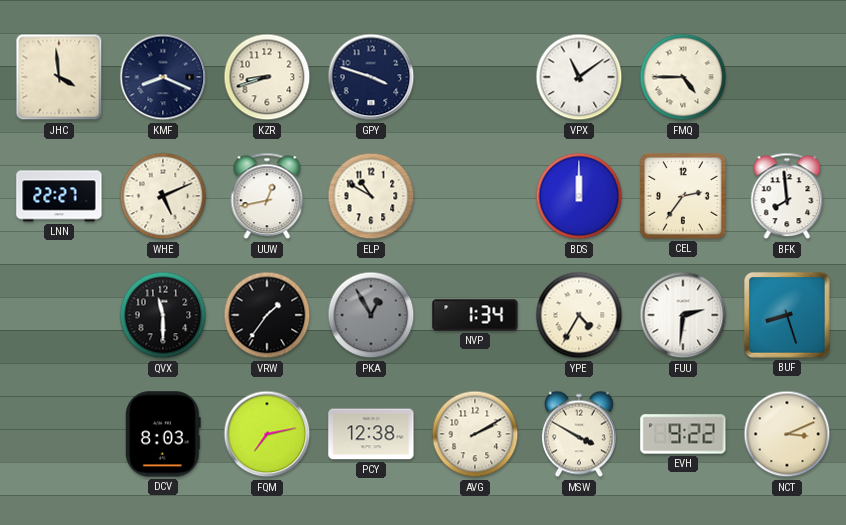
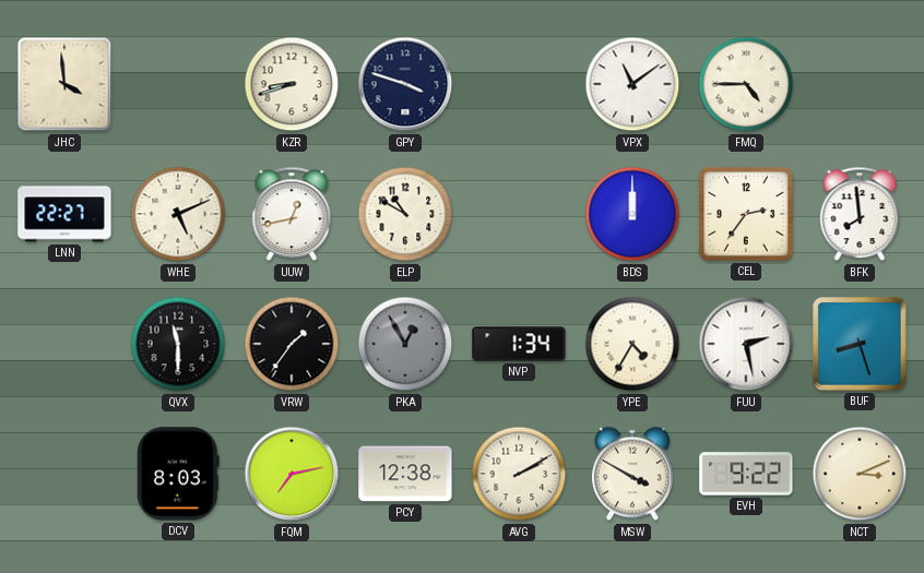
KMF: 8:19 -> none (163, 77)
FUU: 2:31 -> 2:28 (746, 344)
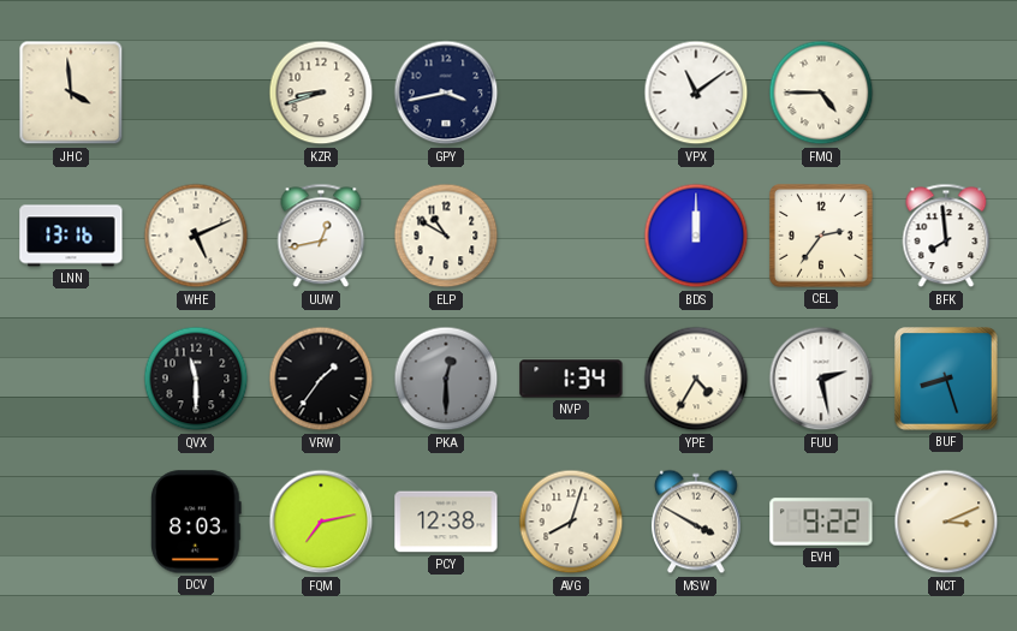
GPY: 3:48 -> 3:43 (446, 93)
LNN: 22:27 -> 13:16 (71, 236)
PKA: 12:55 -> 12:30 (446, 379)
AVG: 2:10 -> 8:03 (571, 522)
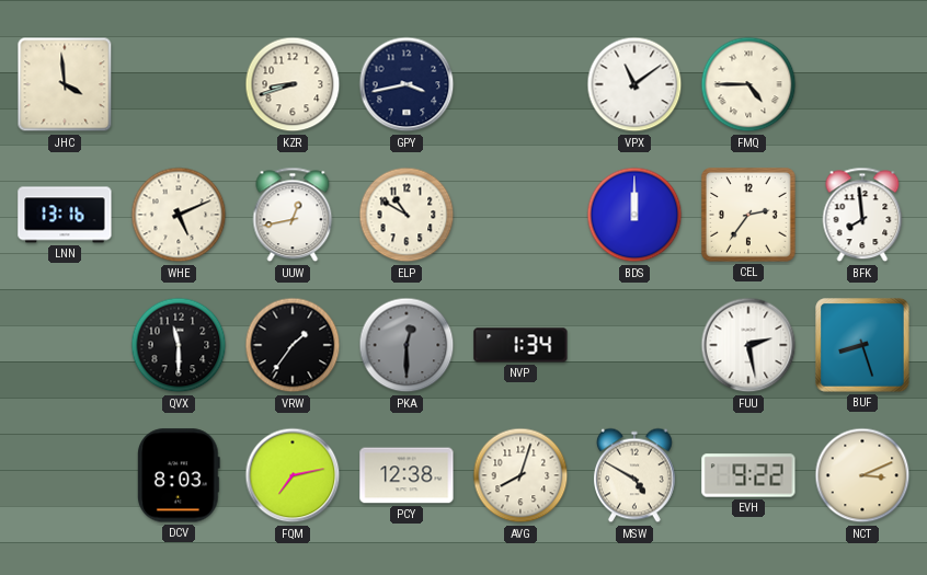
YPE: 4:35 -> none (696, 379)
MSW: 3:50 -> 4:50 (634, 475)
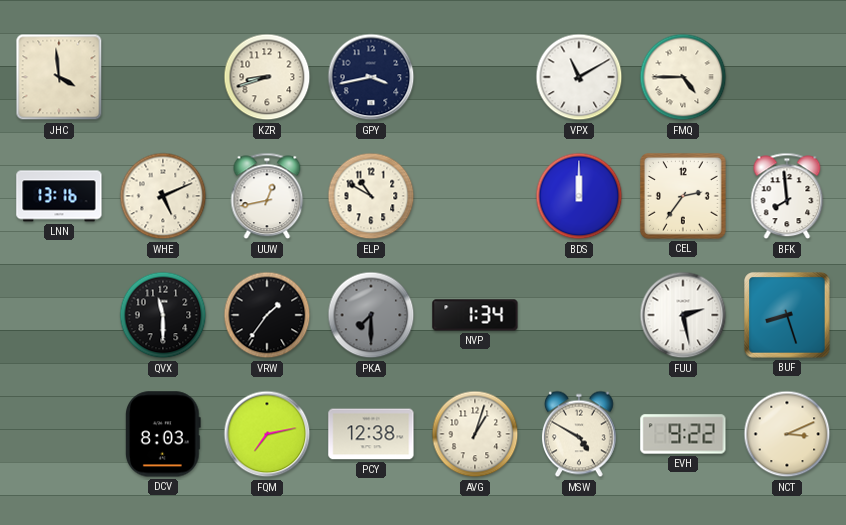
VPX: 11:09 -> 11:10 (579, 77)
PKA: 12:30 -> 7:30 (371, 315)
AVG: 8:03 -> 1:03 (475, 434)
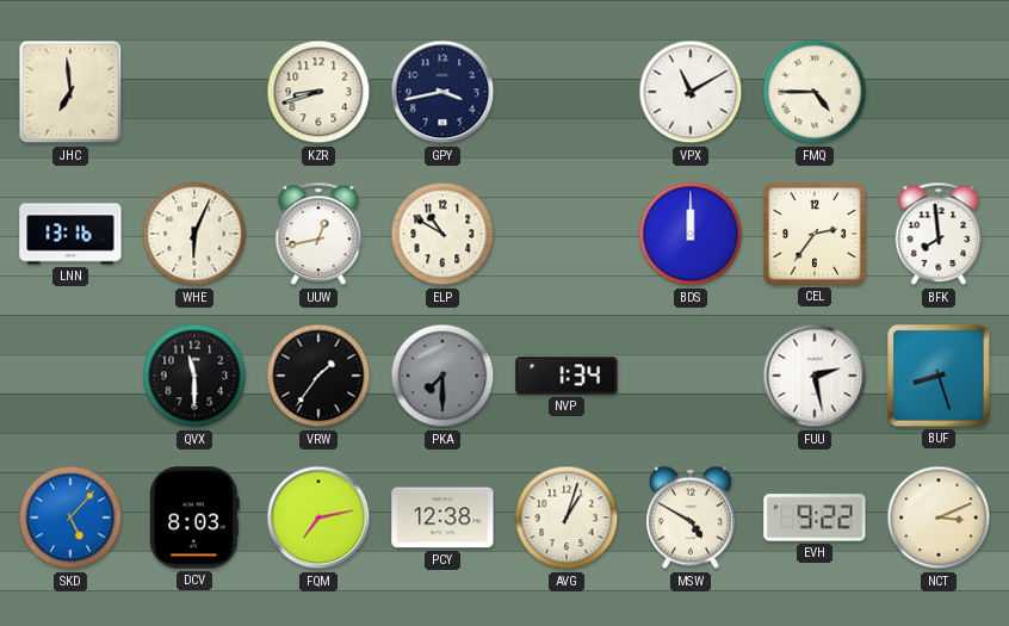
JHC: 3:59 -> 6:59 (70, 92)
WHE: 5:11 -> 6:04 (194, 234)
SKD: none -> 5:07 (70, 517)
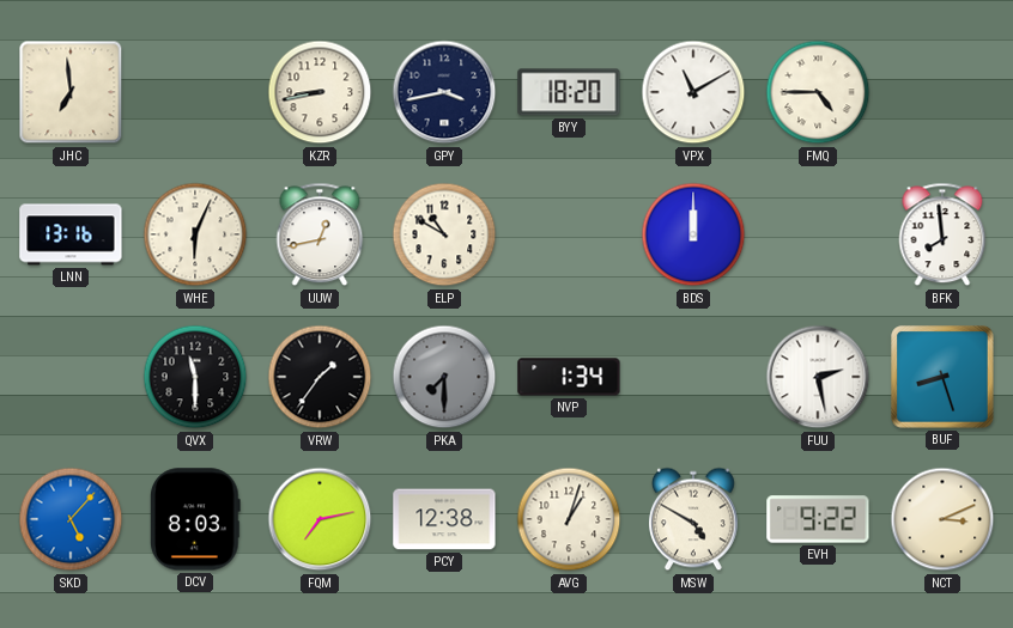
KZR: 8:42 -> 8:43 (320, 92)
BYY: none -> 18:20 (569, 92)
CEL: 2:36 -> none (815, 234)
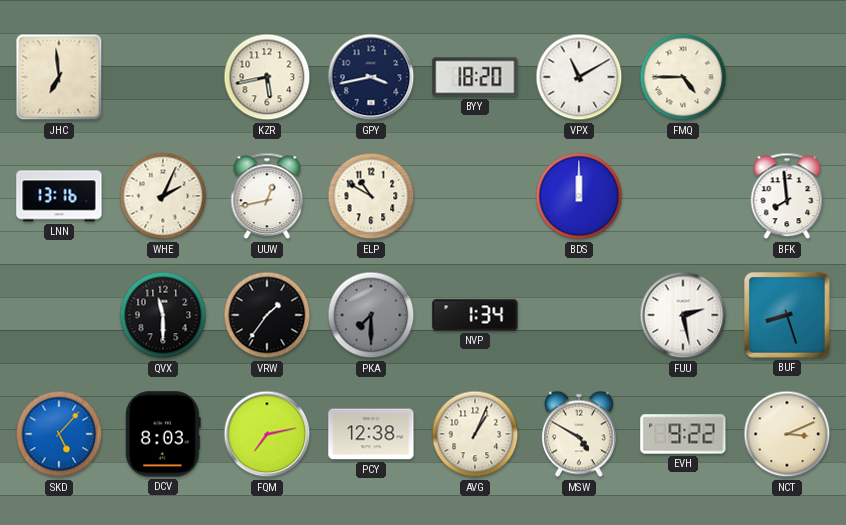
KZR: 8:43 -> 5:43 (267, 77)
WHE: 6:04 -> 2:04 (163, 196)
AVG: 1:03 -> 1:04 (475, 434)
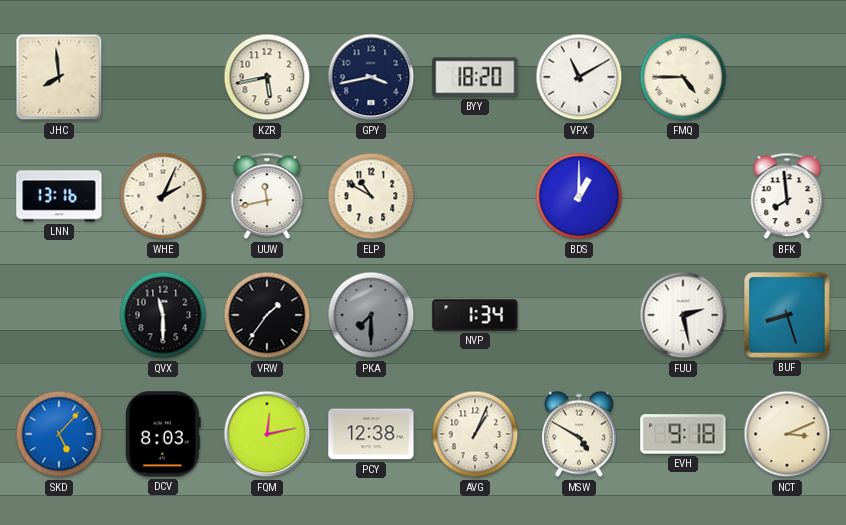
JHC: 6:59 -> 7:59 (59, 77)
UUW: 12:43 -> 11:43 (267, 196)
BDS: 12:00 -> 1:00 (579, 196)
FQM: 7:13 -> 12:13 (267, 434)
EVH: 9:22 -> 9:18 (683, 434)
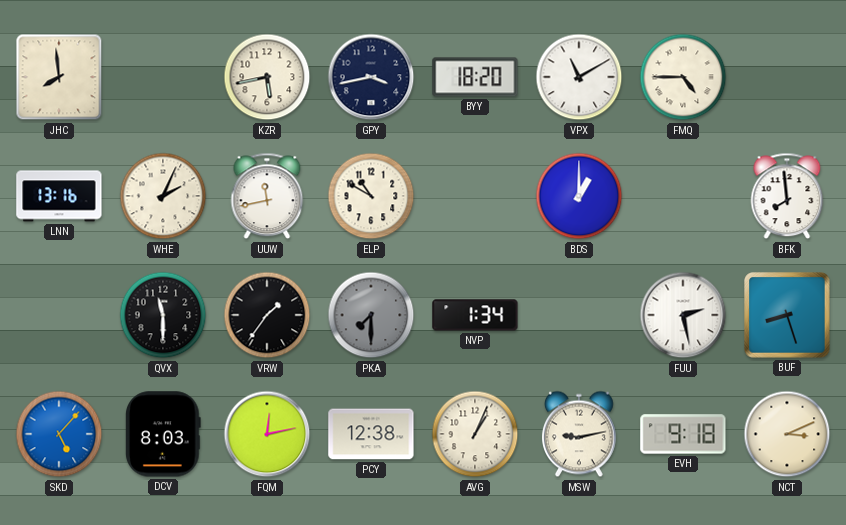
MSW: 4:50 -> 9:13 (579, 434)
